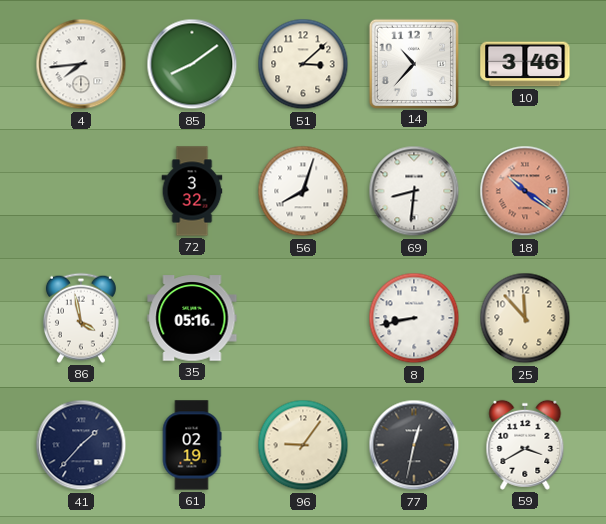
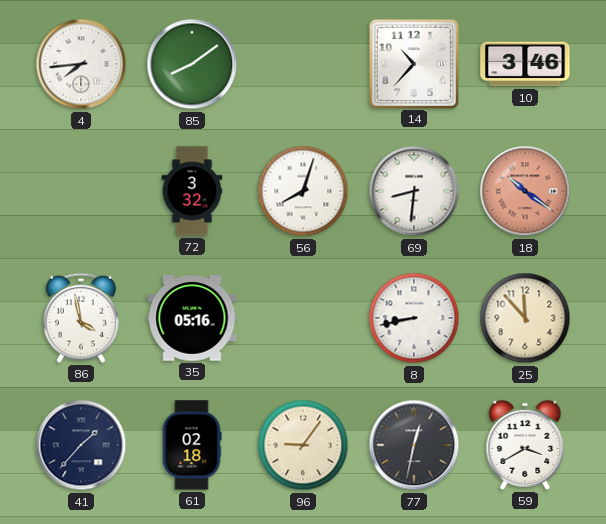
51: 3:08 -> none (303, 64)
61: 02:19 -> 02:18 (192, 445)
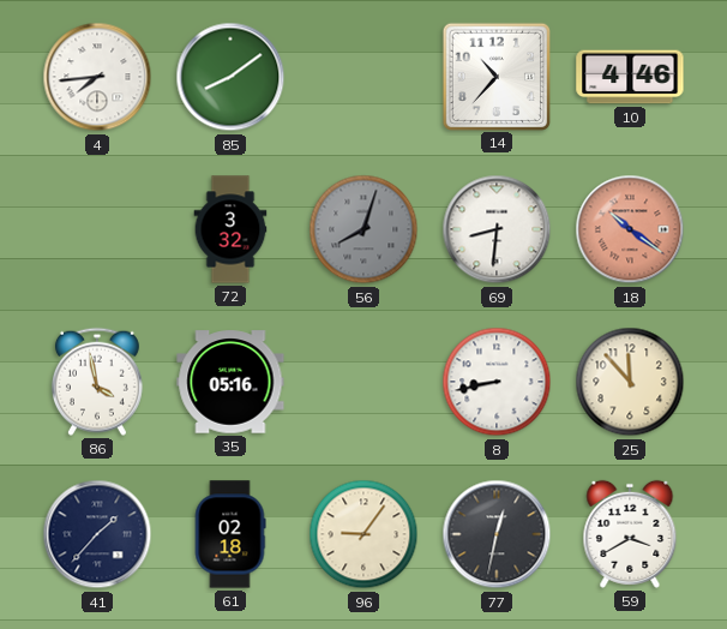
10: 3:46 -> 4:46 (630, 77)
56 dial: white -> grey (363, 229)
